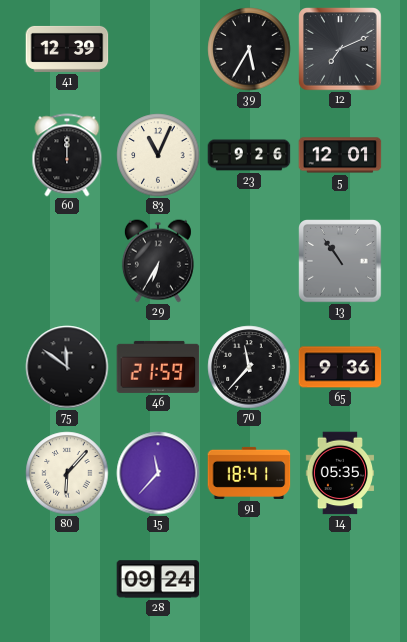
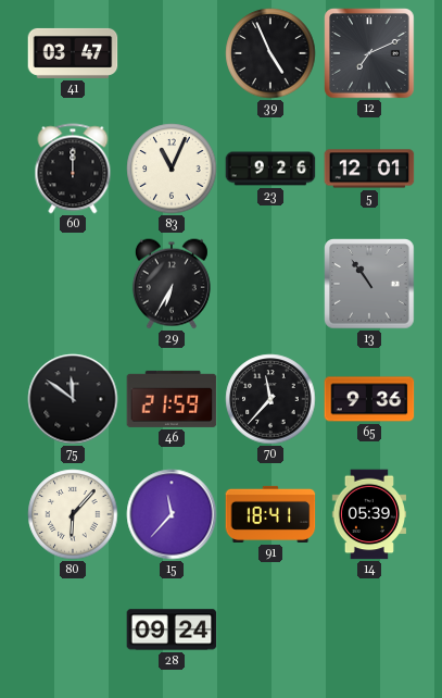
41: 12:39 -> 03:47 (73, 53)
39: 5:35 -> 4:56 (270, 53)
14: 05:35 -> 05:39 (368, 514)
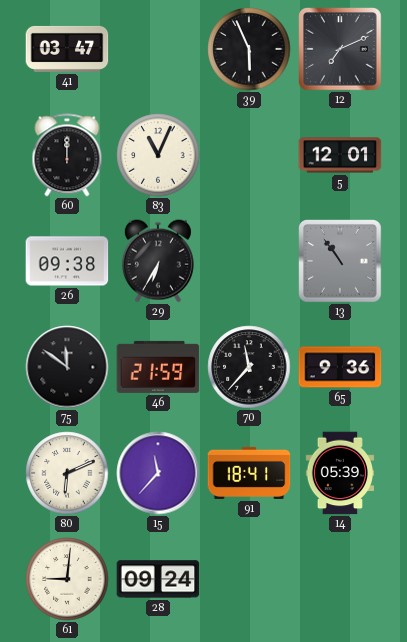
39: 4:56 -> 5:56 (249, 49)
23: 9:26 -> none (270, 169)
26: none -> 09:38 (67, 261)
80: 6:07 -> 6:11 (67, 473)
61: none -> 9:01 (67, 579)
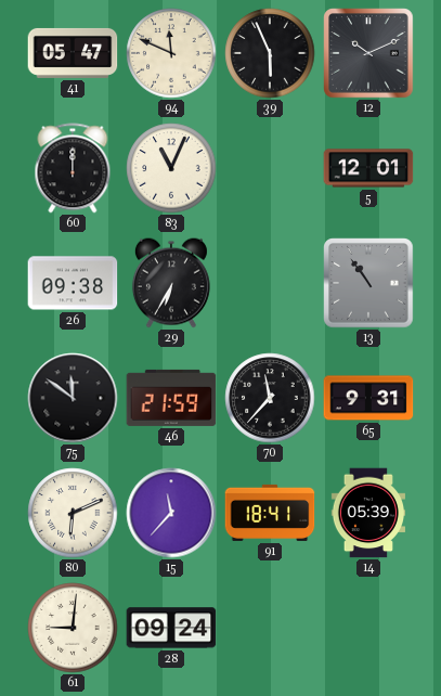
41: 03:47 -> 05:47 (73, 53)
94: none -> 11:49 (171, 53)
12: 7:11 -> 10:11 (368, 53)
65: 9:36 -> 9:31 (368, 398)
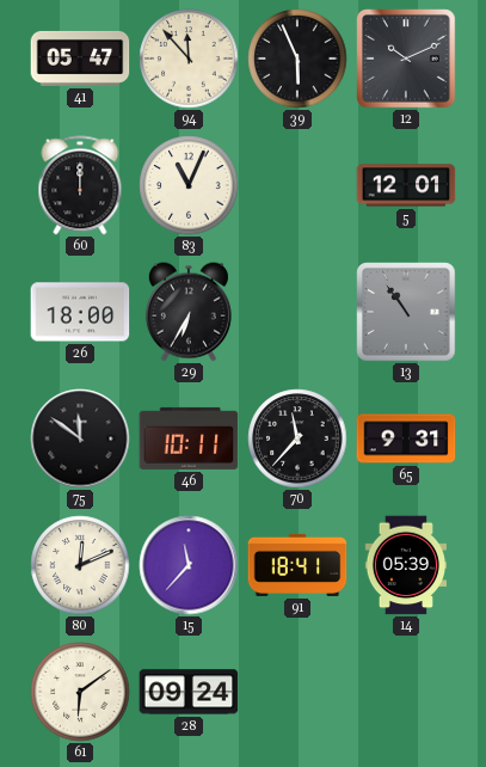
94: 11:49 -> 11:53 (189, 59)
26: 09:38 -> 18:00 (80, 312)
46: 21:59 -> 10:11 (189, 438)
80: 6:11 -> 12:11 (80, 565)
61: 9:01 -> 6:09 (80, 692)
